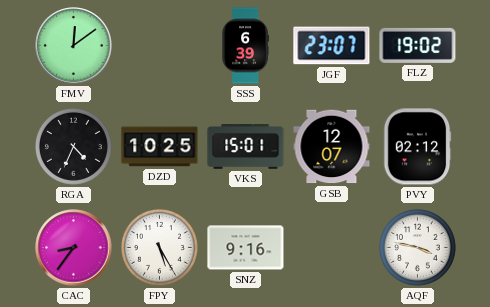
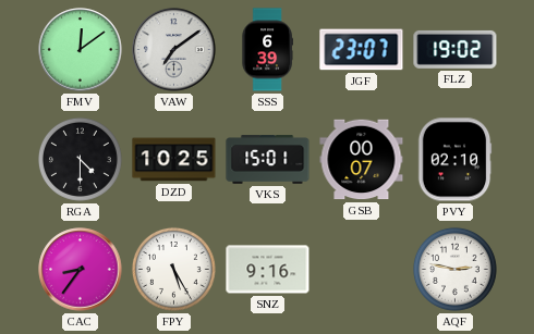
VAW: none -> 7:09 (174, 50)
RGA: 4:34 -> 4:30 (80, 159)
GSB: 12:07 -> 00:07 (362, 160)
PVY: 02:12 -> 02:10 (454, 160)
AQF: 3:47 -> 2:47 (454, 269)
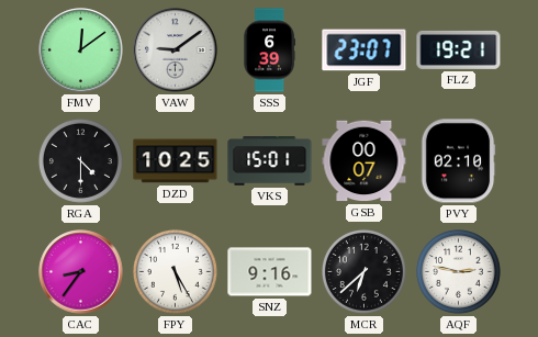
VAW: 7:09 -> 9:09 (176, 50)
FLZ: 19:02 -> 19:21 (459, 49)
MCR: none -> 6:38 (363, 271)
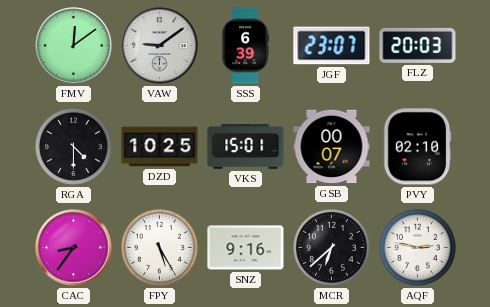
FLZ: 19:21 -> 20:03 (418, 45)
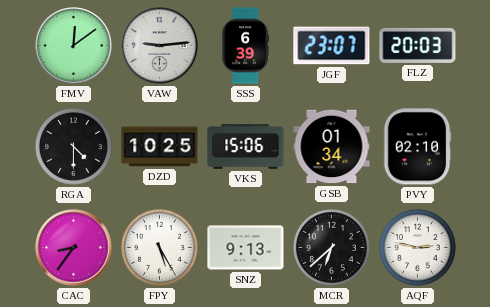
VAW: 9:09 -> 9:14 (160, 46)
VKS: 15:01 -> 15:06 (246, 147)
GSB: 00:07 -> 01:34 (332, 147)
SNZ: 9:16 -> 9:13 (246, 248)
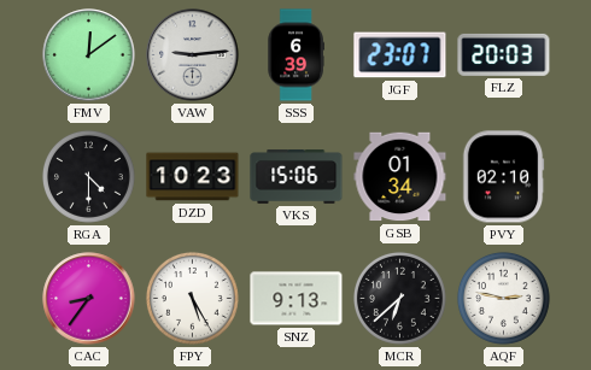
DZD: 10:25 -> 10:23 (193, 177)
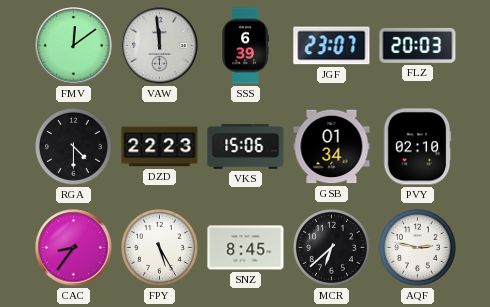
VAW: 9:14 -> 11:59 (160, 46)
DZD: 10:23 -> 22:23 (160, 147)
SNZ: 9:13 -> 8:45 (246, 248)
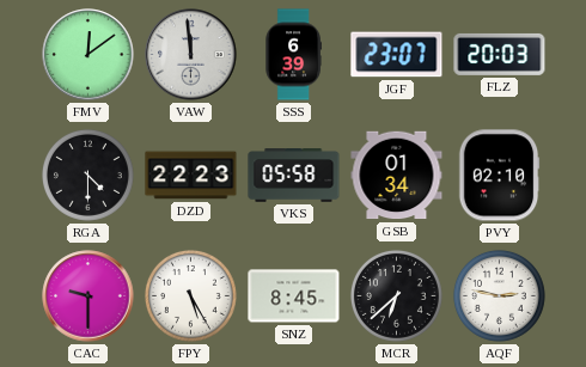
VKS: 15:06 -> 05:58 (294, 176)
CAC: 8:36 -> 9:30 (88, 296)
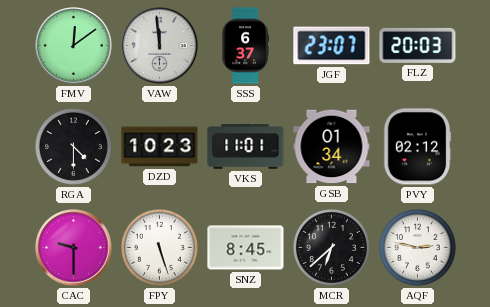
SSS: 6:39 -> 6:37 (245, 46)
DZD: 22:23 -> 10:23 (160, 147)
VKS: 05:58 -> 11:01 (246, 147)
PVY: 02:10 -> 02:12 (417, 147)
FPY: 5:25 -> 5:27 (159, 247)
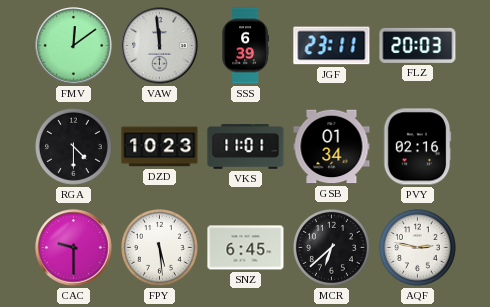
SSS: 6:37 -> 6:39 (245, 46)
JGF: 23:07 -> 23:11 (332, 46)
PVY: 02:12 -> 02:16 (417, 147)
FPY: 5:27 -> 5:29 (159, 247)
SNZ: 8:45 -> 6:45 (246, 248)
